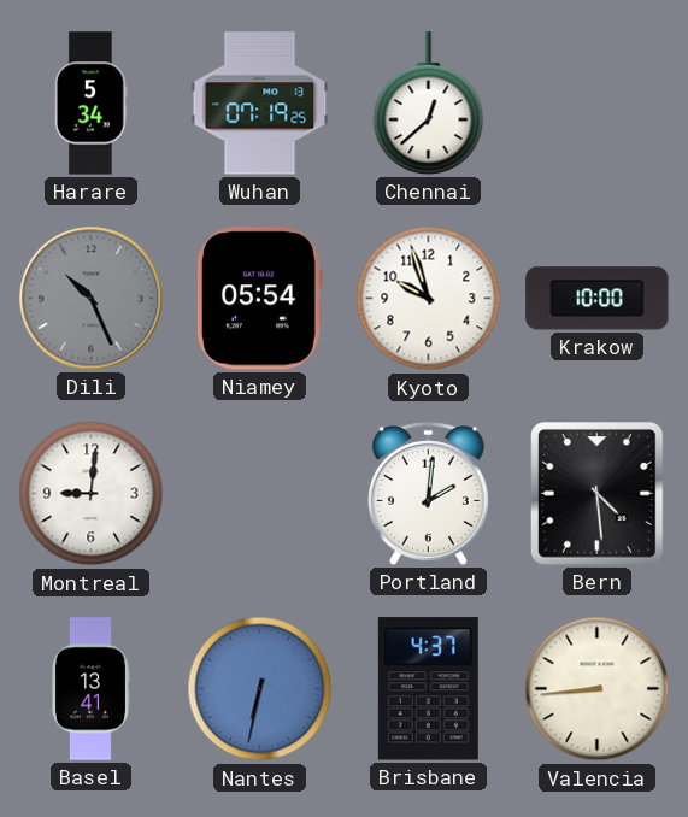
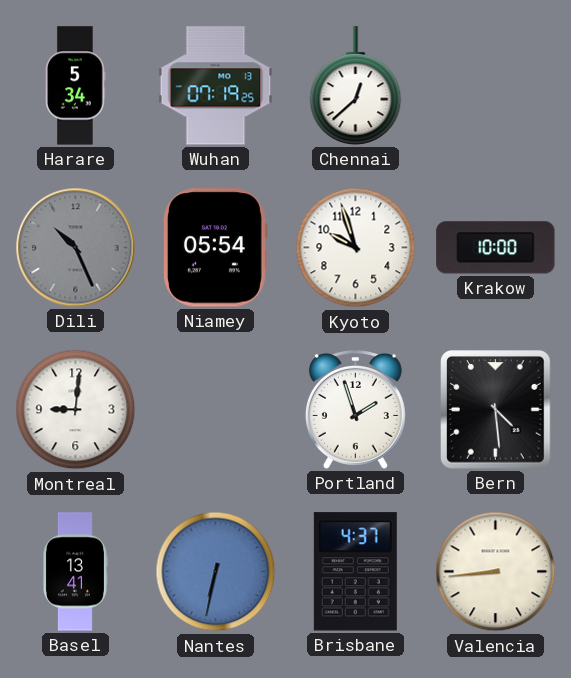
Portland: 2:01 -> 1:57 (355, 410)
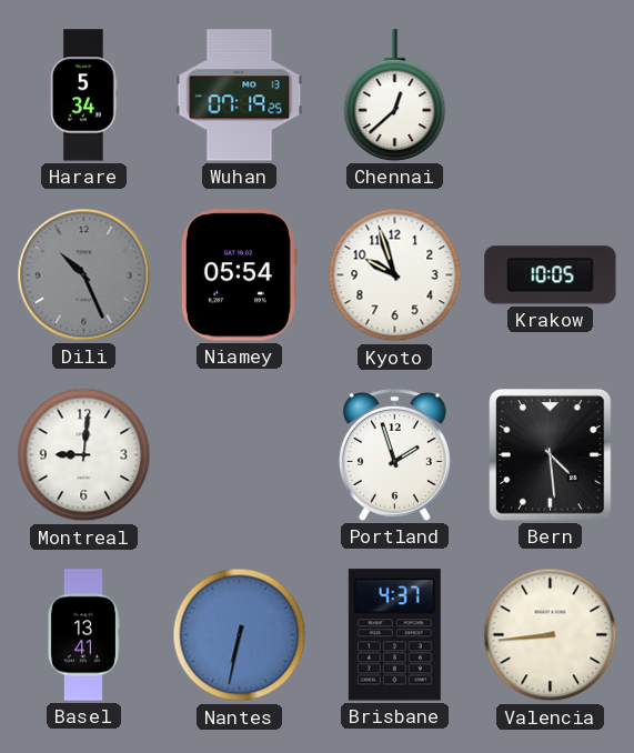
Krakow: 10:00 -> 10:05 (551, 275)
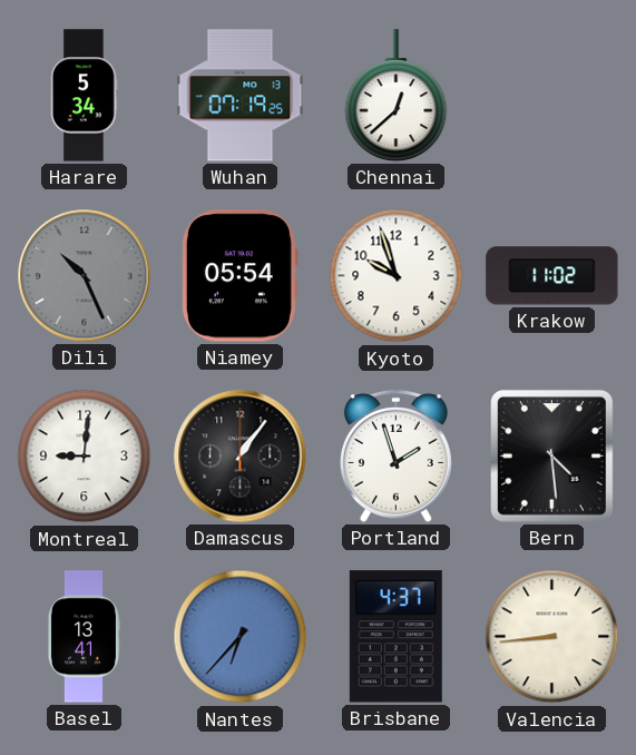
Krakow: 10:05 -> 11:02 (552, 276)
Damascus: none -> 1:06 (241, 457)
Nantes: 6:32 -> 6:37 (241, 637)
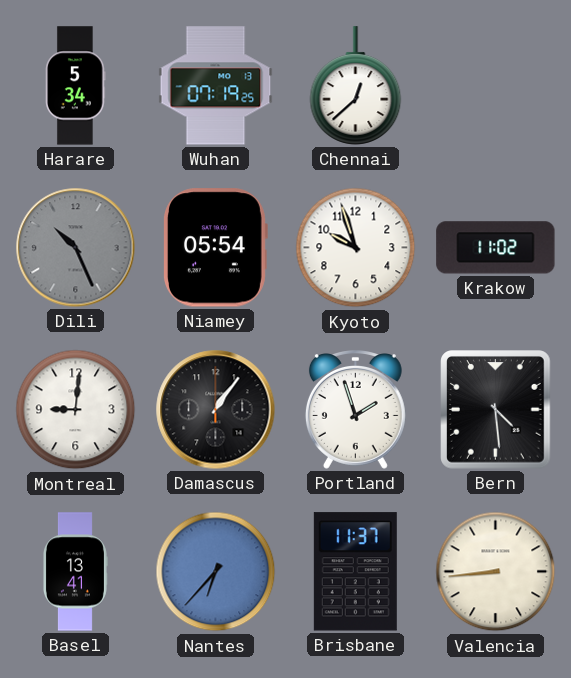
Brisbane: 4:37 -> 11:37 (355, 572)
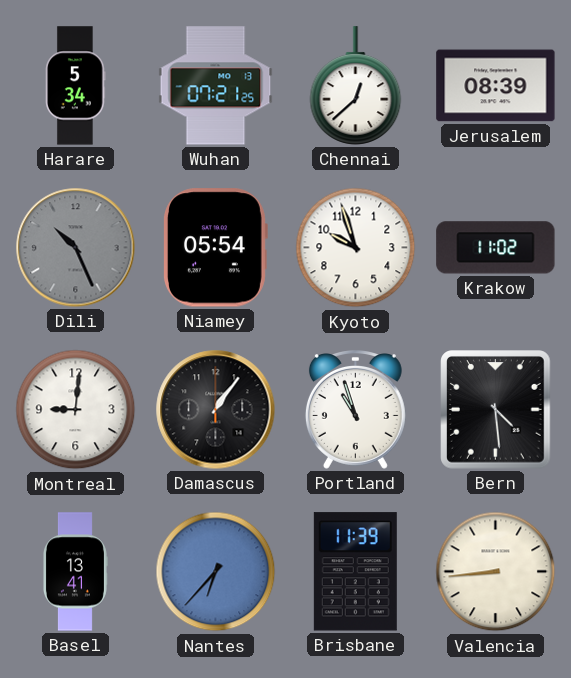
Wuhan: 07:19 -> 07:21 (216, 86)
Jerusalem: none -> 08:39 (496, 86)
Portland: 1:57 -> 10:57 (355, 410)
Brisbane: 11:37 -> 11:39 (355, 572)
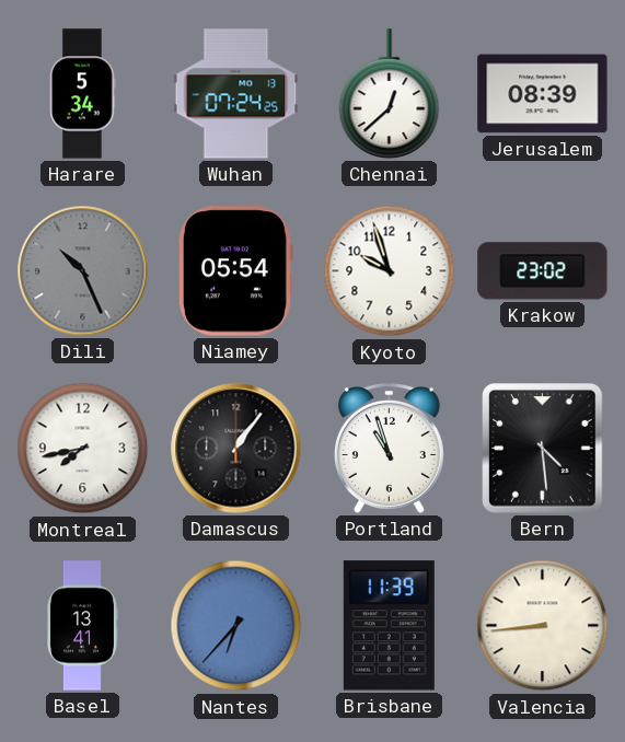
Wuhan: 07:21 -> 07:24 (236, 94)
Krakow: 11:02 -> 23:02 (543, 271)
Montreal: 9:01 -> 7:43 (83, 449)
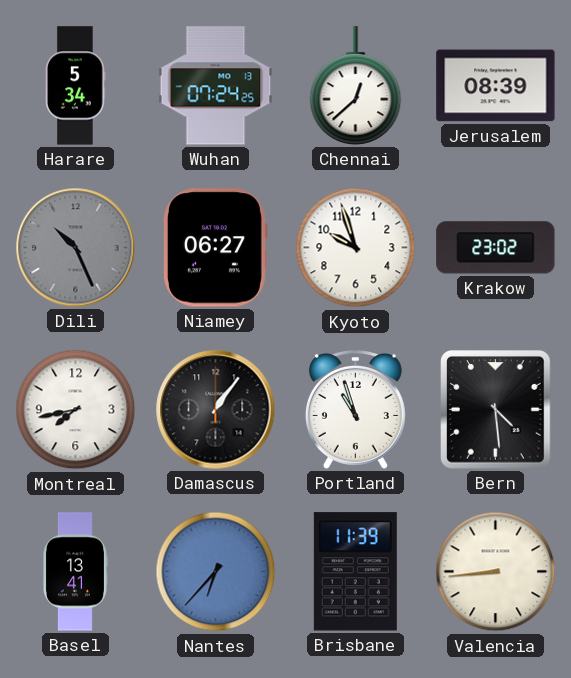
Niamey: 05:54 -> 06:27 (216, 248)
